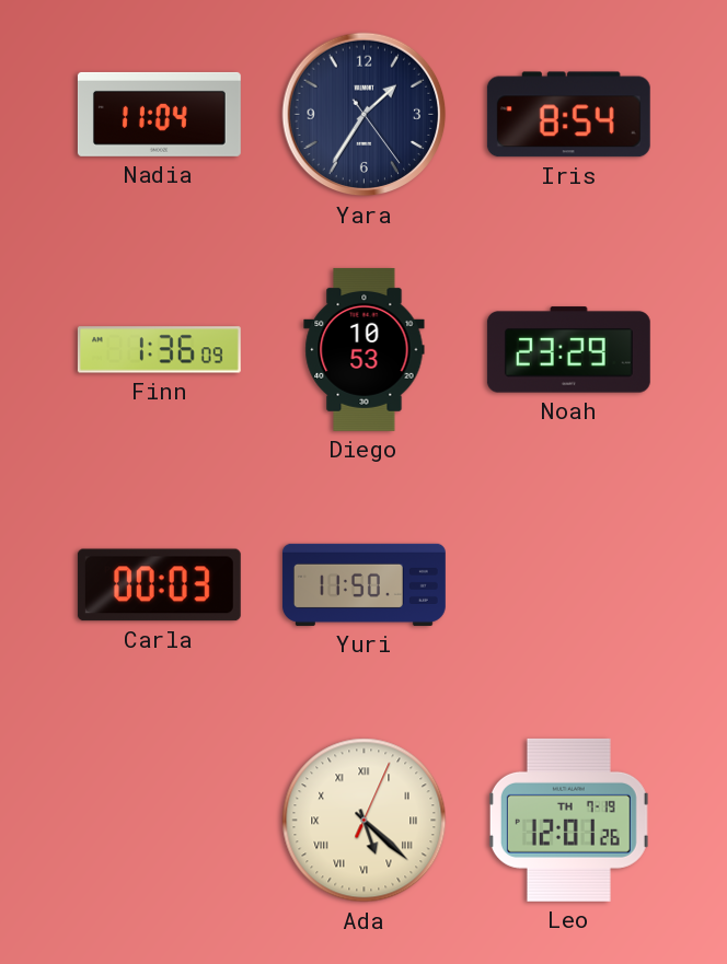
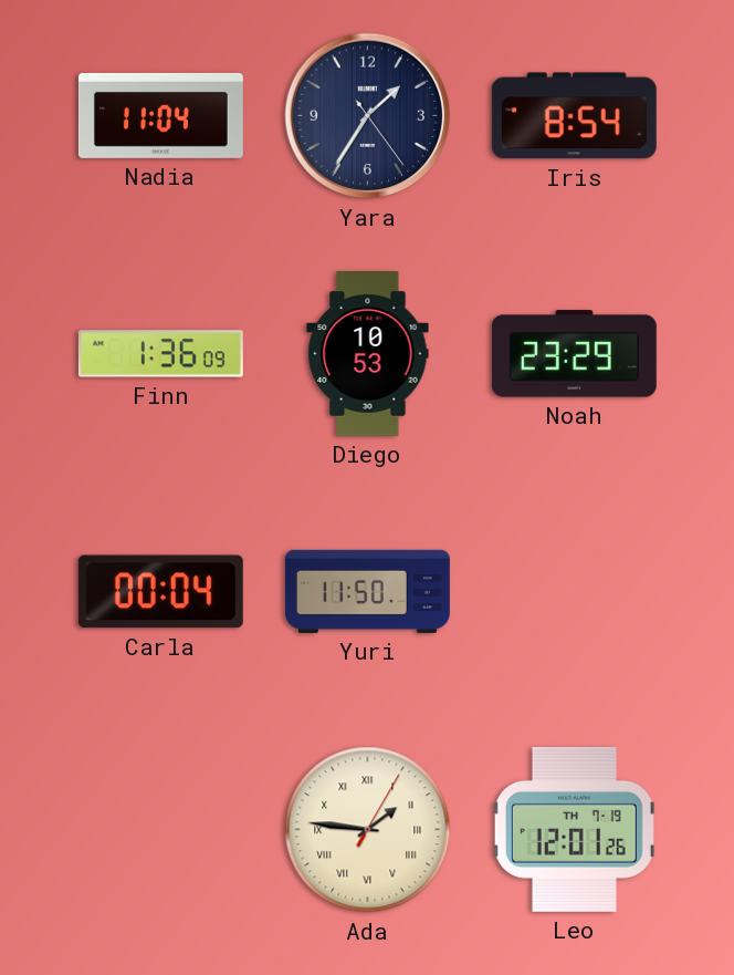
Carla: 00:03 -> 00:04 (160, 592)
Ada: 5:22 -> 1:46 (368, 830)
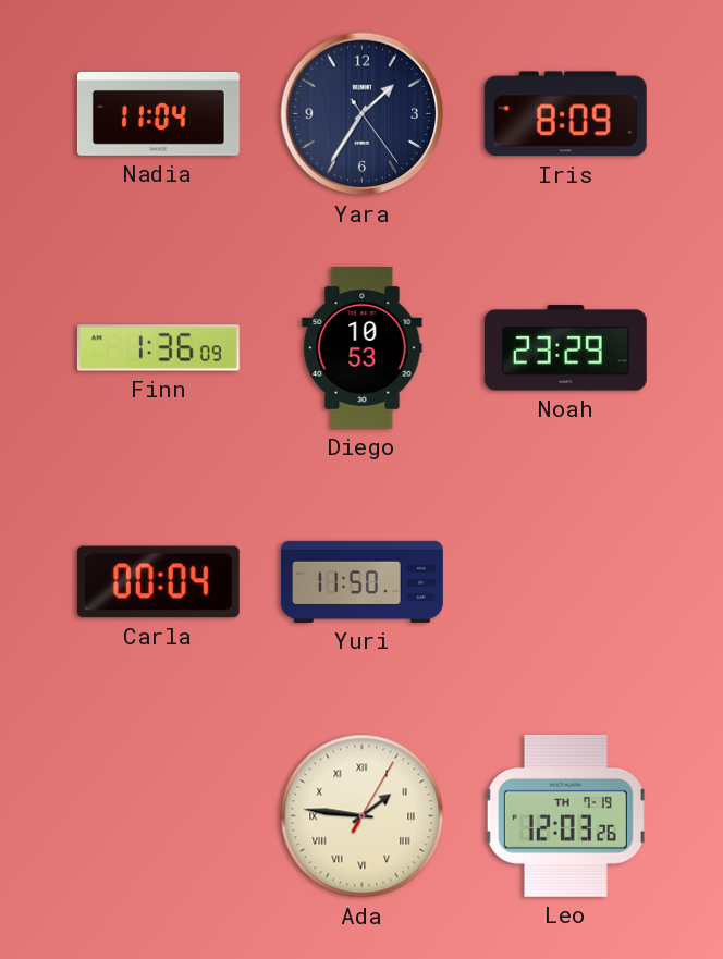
Iris: 8:54 -> 8:09 (565, 114)
Leo: 12:01 -> 12:03 (565, 815)
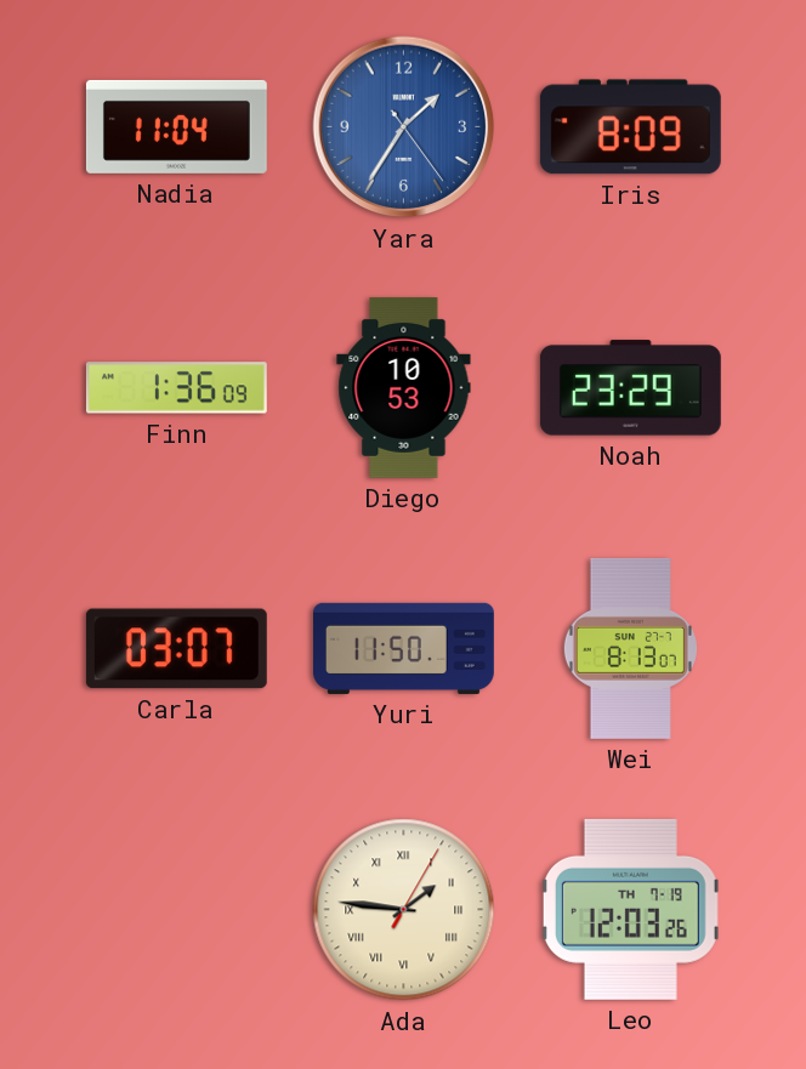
Yara dial: navy -> blue (404, 127)
Carla: 00:04 -> 03:07 (176, 649)
Wei: none -> 8:13 (630, 648)
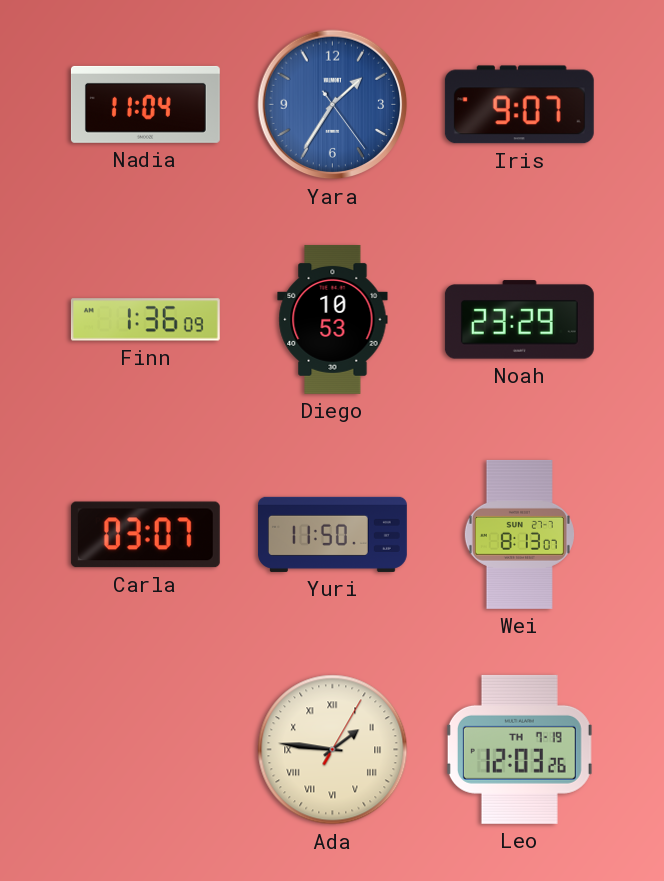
Iris: 8:09 -> 9:07 (519, 105)
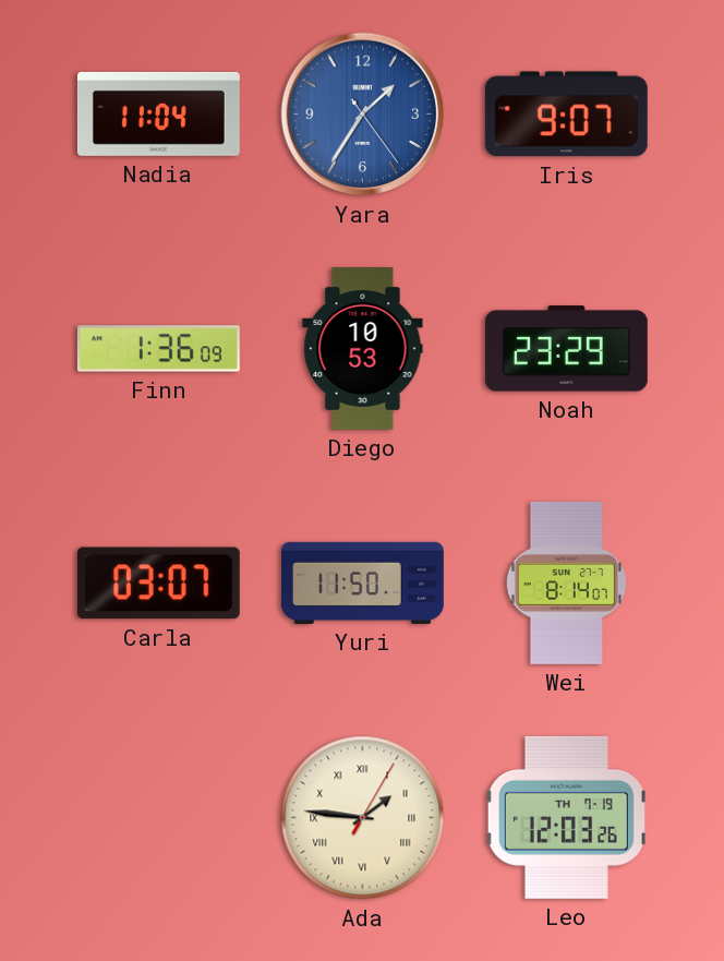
Wei: 8:13 -> 8:14 (566, 582)
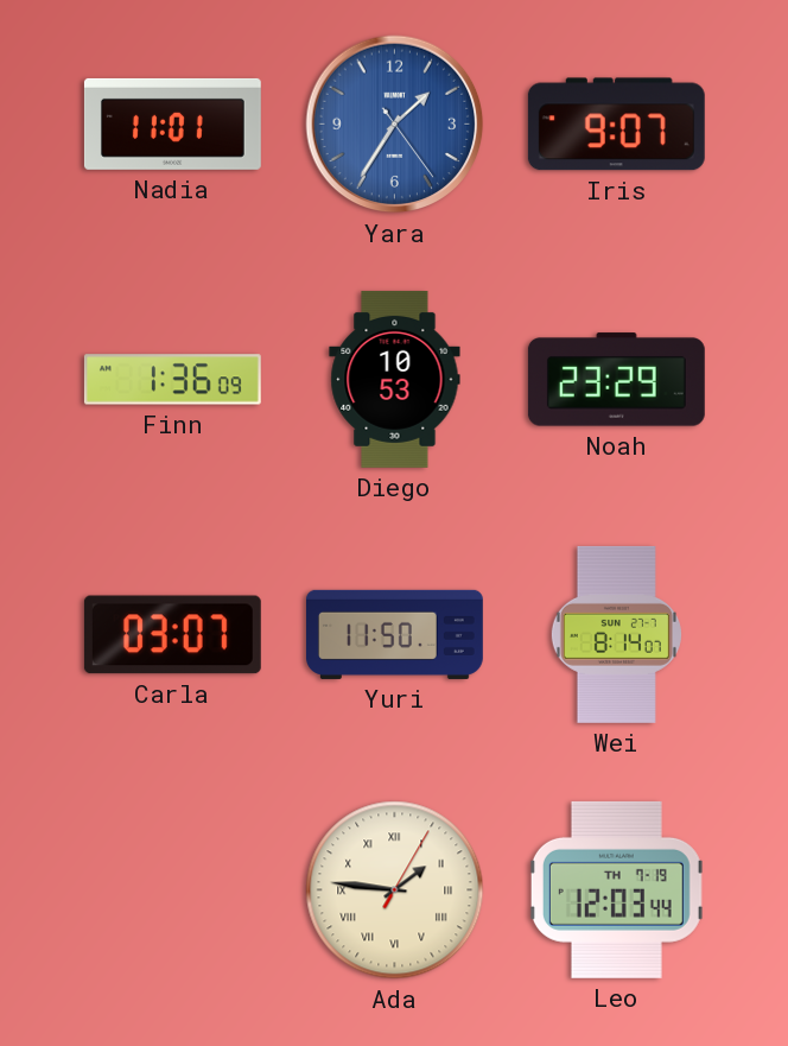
Nadia: 11:04 -> 11:01 (172, 123)
Leo: 12:03:26 -> 12:03:44 (616, 889)
